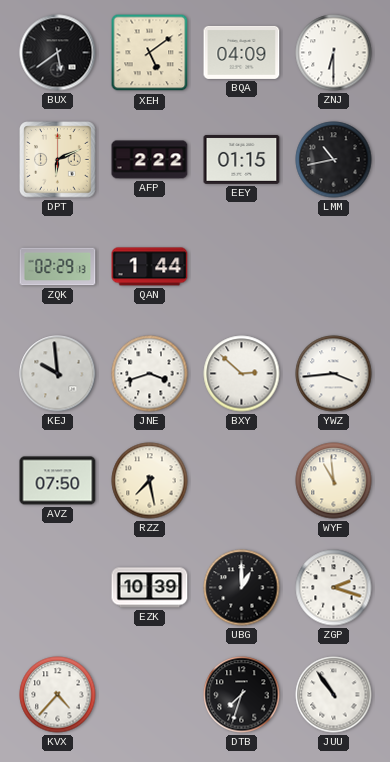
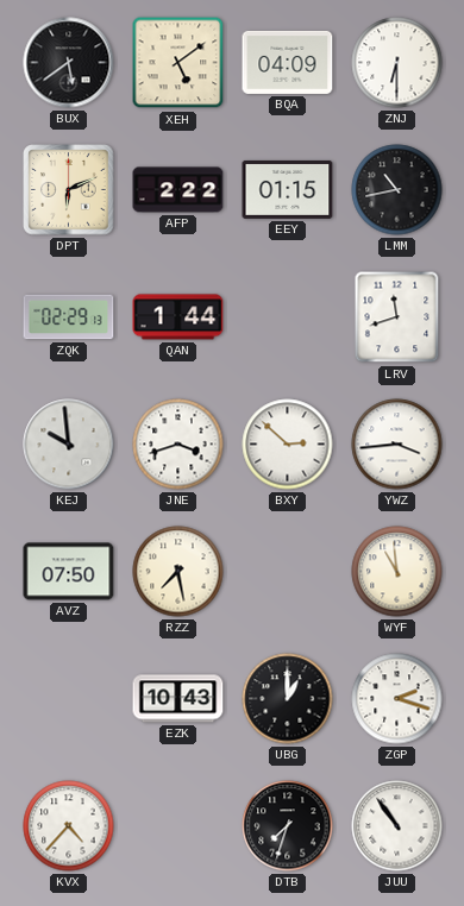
LRV: none -> 11:42 (397, 317)
EZK: 10:39 -> 10:43 (178, 699)
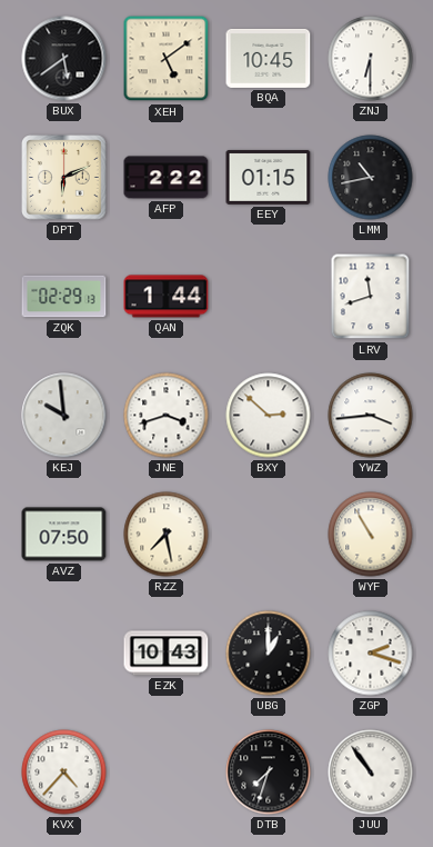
BQA: 04:09 -> 10:45 (269, 58)
WYF: 10:59 -> 10:55 (371, 535)
